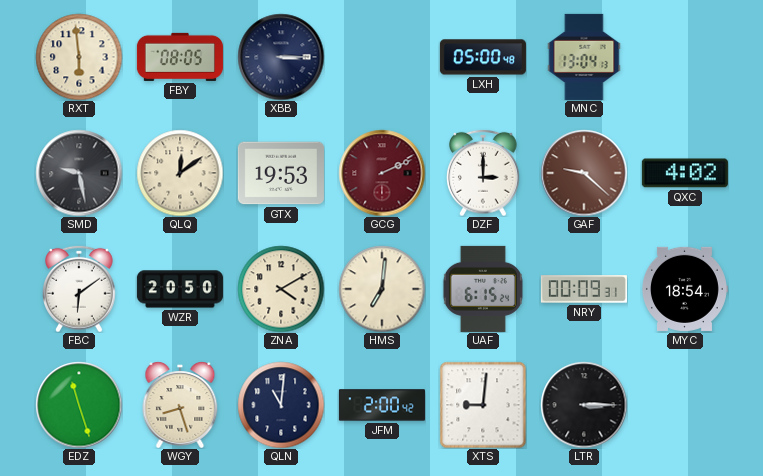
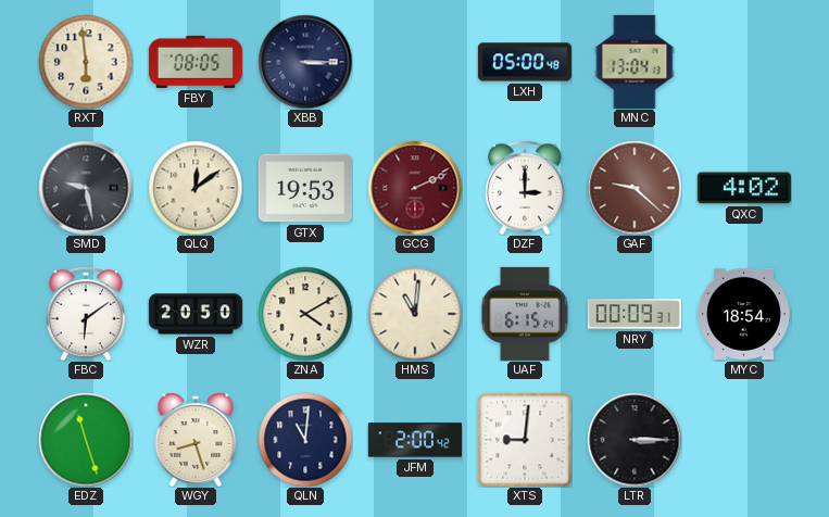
HMS: 7:01 -> 11:01 (415, 314)
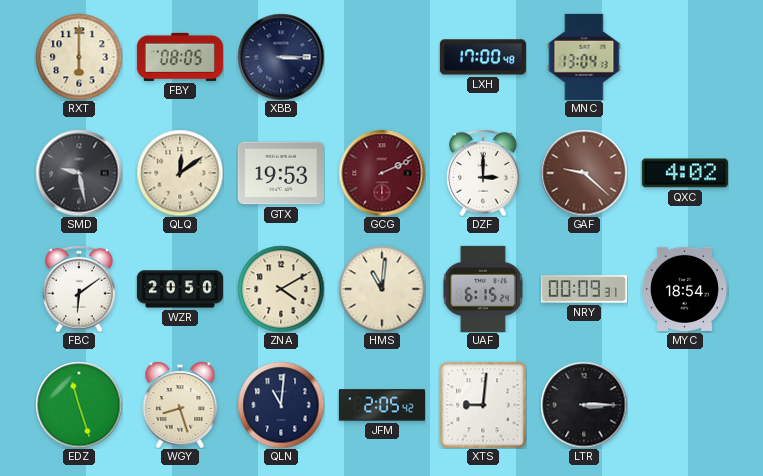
RXT: 5:59 -> 6:00 (79, 57)
LXH: 05:00 -> 17:00 (483, 57)
JFM: 2:00 -> 2:05 (382, 405)
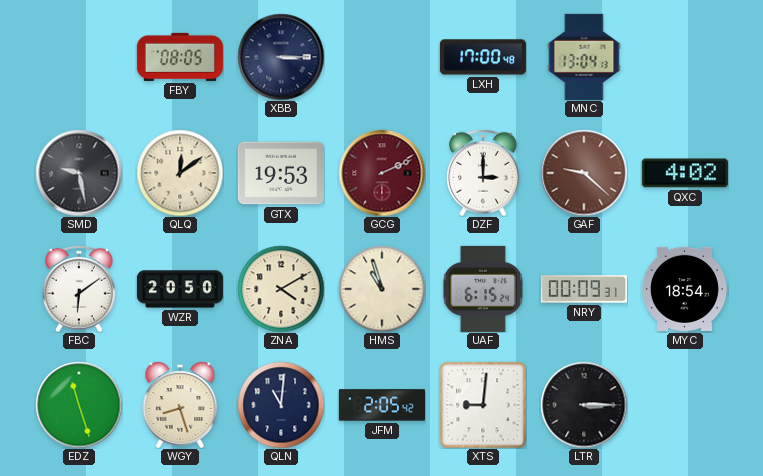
RXT: 6:00 -> none (79, 57)
HMS: 11:01 -> 10:57 (382, 289)
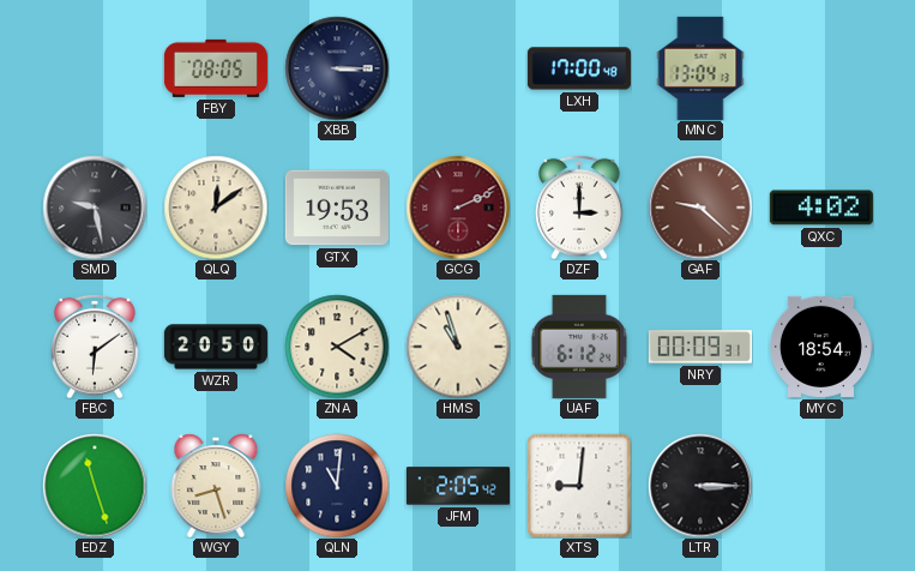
UAF: 6:15 -> 6:12 (579, 347)
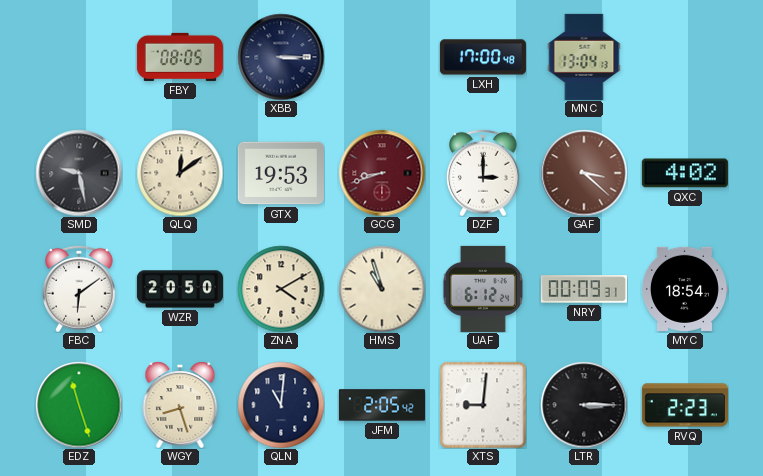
GCG: 2:11 -> 8:42 (382, 173)
GAF: 9:22 -> 3:22 (584, 173)
RVQ: none -> 2:23 (685, 405)
